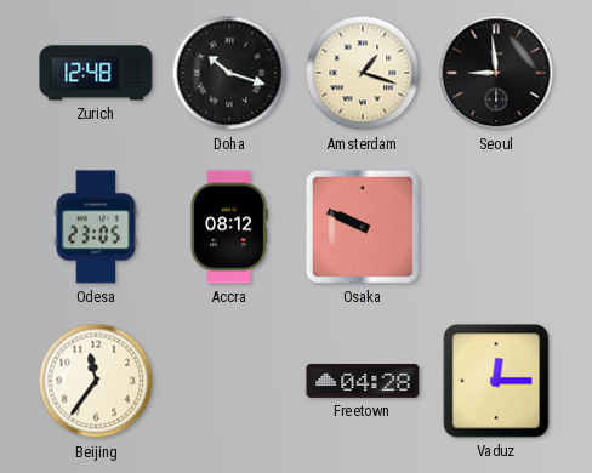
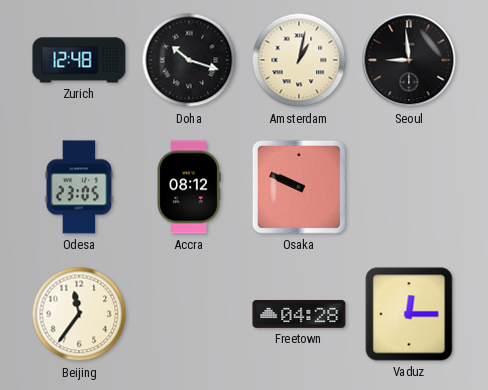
Amsterdam: 1:18 -> 1:02 (299, 60)
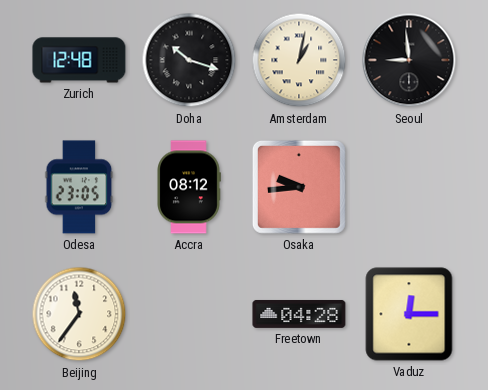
Osaka: 9:49 -> 9:44 (299, 187)
